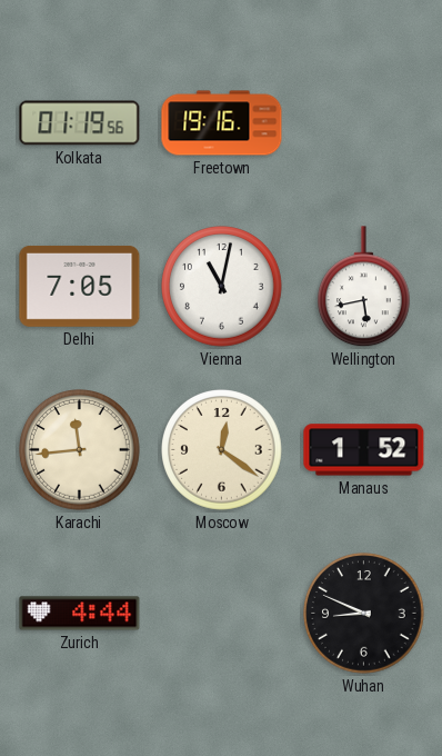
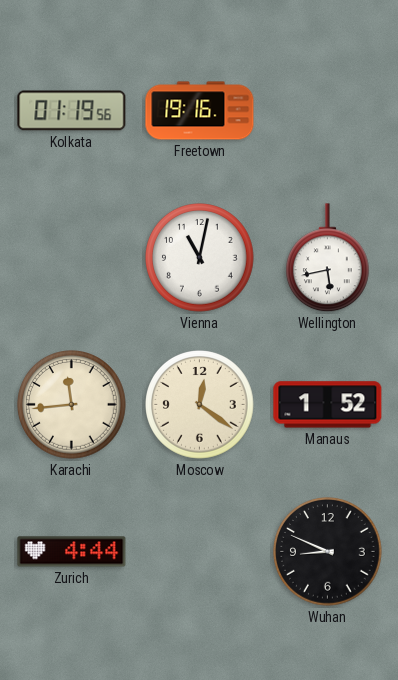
Delhi: 7:05 -> none (80, 286)
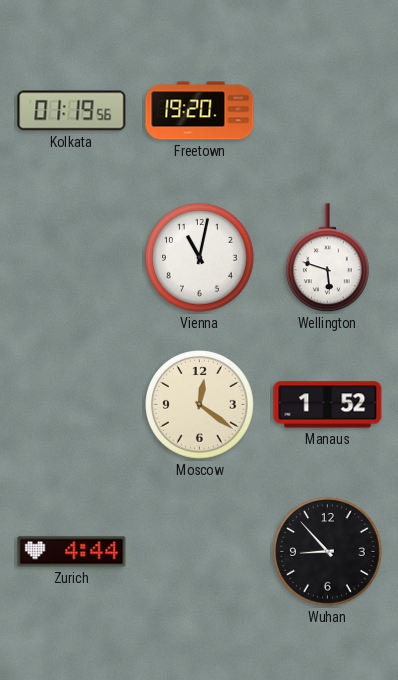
Freetown: 19:16 -> 19:20 (200, 111)
Wellington: 5:43 -> 5:48 (327, 258)
Karachi: 11:44 -> none (72, 405)
Wuhan: 8:49 -> 8:53 (328, 552)
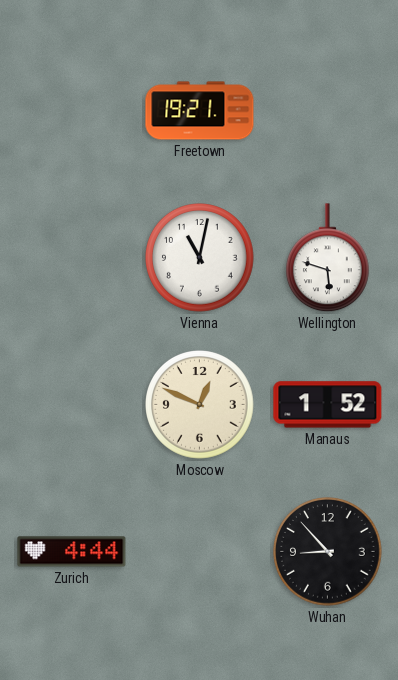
Kolkata: 01:19 -> none (72, 111)
Freetown: 19:20 -> 19:21 (200, 111)
Moscow: 12:21 -> 12:49 (200, 405)
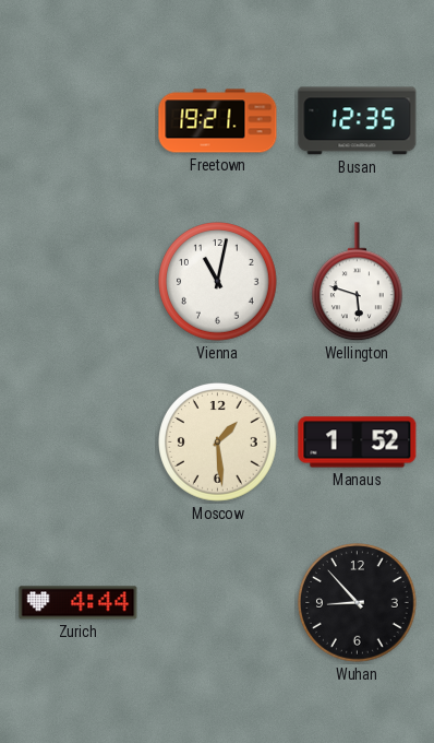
Busan: none -> 12:35 (358, 121)
Moscow: 12:49 -> 1:29 (218, 443)
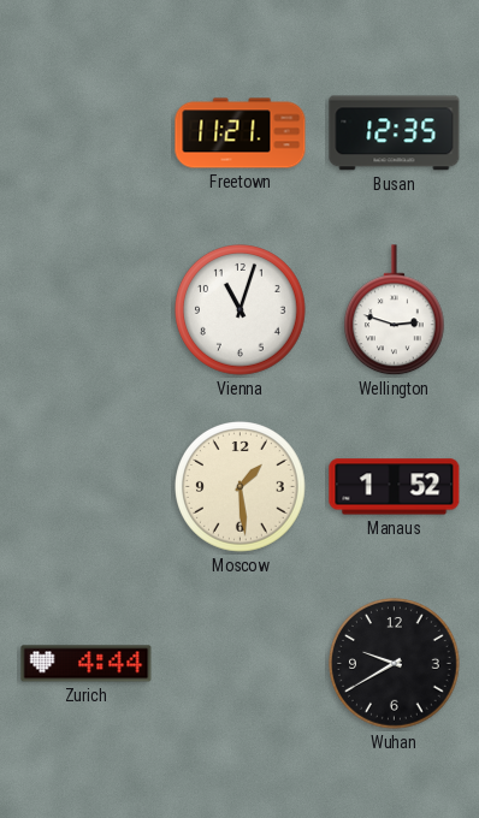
Freetown: 19:21 -> 11:21 (241, 134)
Vienna: 11:02 -> 11:03 (241, 310)
Wellington: 5:48 -> 2:48 (394, 310)
Wuhan: 8:53 -> 9:40 (395, 664)
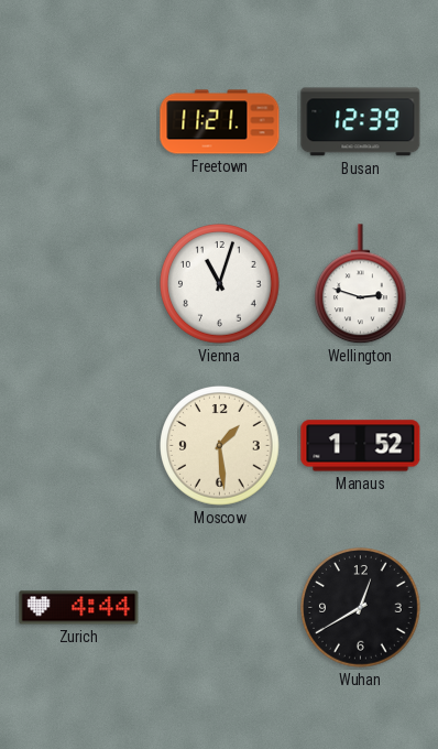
Busan: 12:35 -> 12:39 (361, 122)
Wuhan: 9:40 -> 12:40 (361, 608)
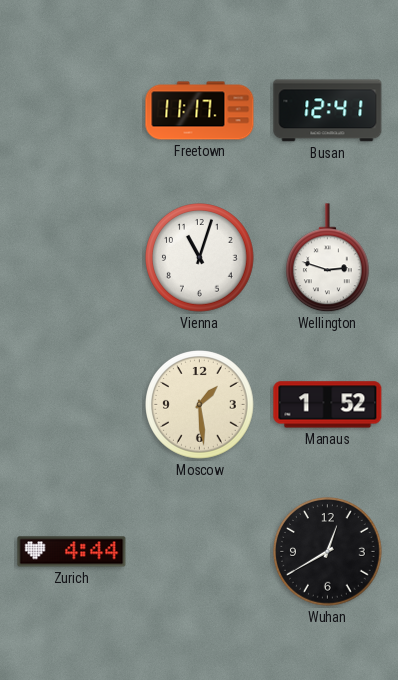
Freetown: 11:21 -> 11:17 (200, 111)
Busan: 12:39 -> 12:41 (328, 111)
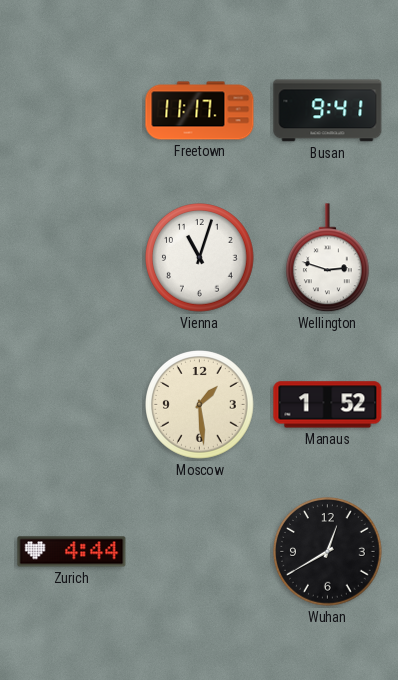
Busan: 12:41 -> 9:41 (328, 111)
